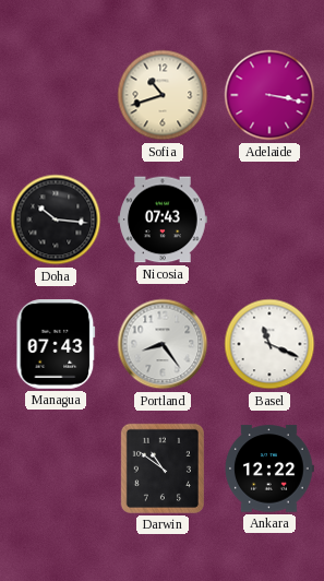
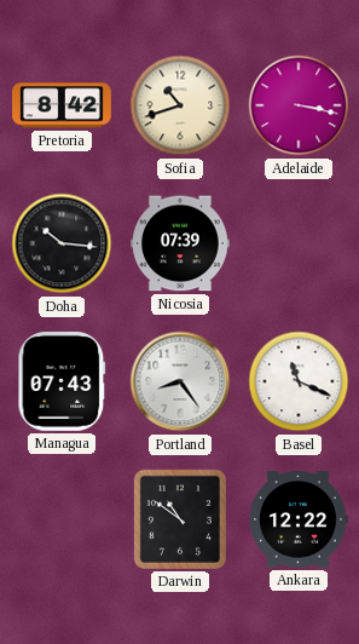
Pretoria: none -> 8:42 (63, 105)
Nicosia: 07:43 -> 07:39 (181, 243)
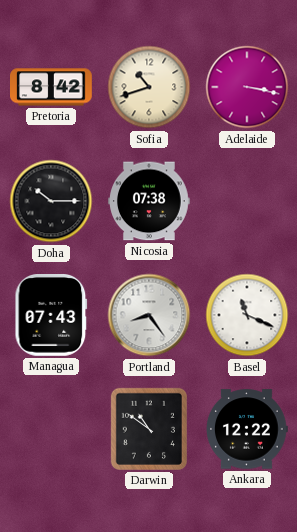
Doha: 10:16 -> 10:15 (51, 201)
Nicosia: 07:39 -> 07:38 (150, 201)
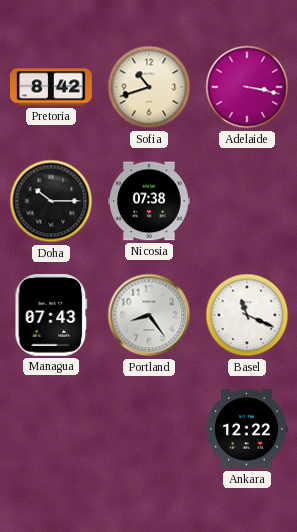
Darwin: 10:51 -> none (149, 429)
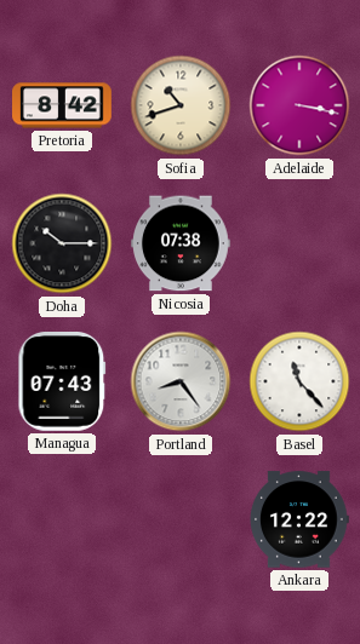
Basel: 11:19 -> 11:23 (299, 381)
